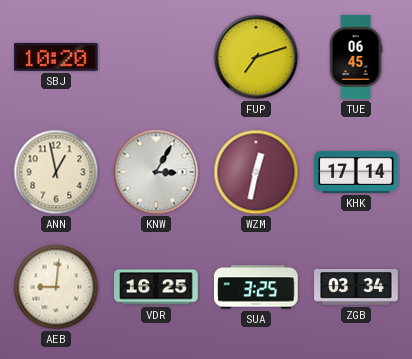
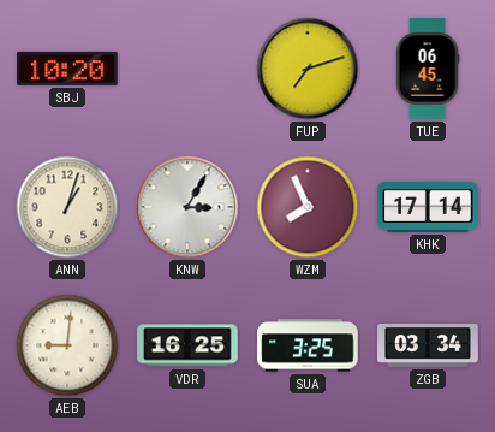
ANN: 12:58 -> 1:03 (67, 207)
WZM: 12:32 -> 7:56 (308, 207)
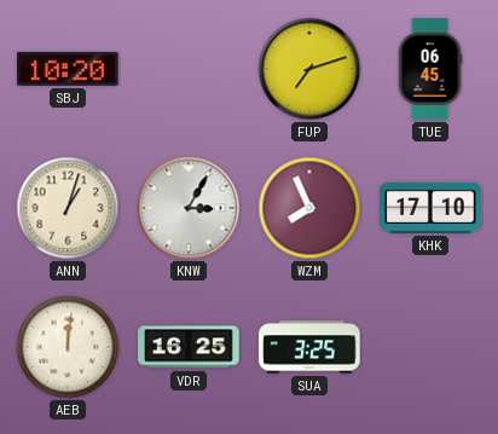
KHK: 17:14 -> 17:10 (430, 208)
AEB: 9:01 -> 12:01 (68, 347)
ZGB: 03:34 -> none (428, 345)
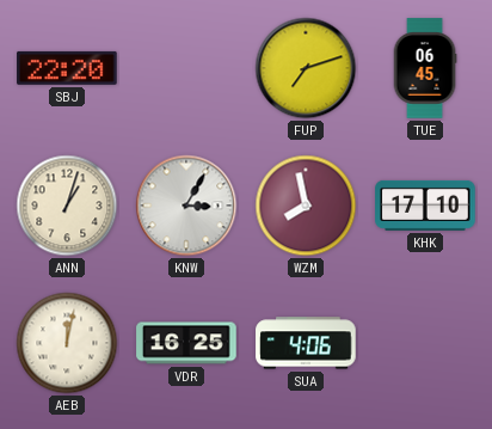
SBJ: 10:20 -> 22:20 (67, 68)
WZM: 7:56 -> 7:58 (306, 206)
AEB: 12:01 -> 12:02 (67, 343)
SUA: 3:25 -> 4:06 (306, 343)
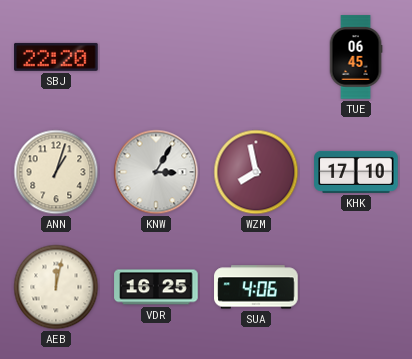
FUP: 7:12 -> none (306, 68)
